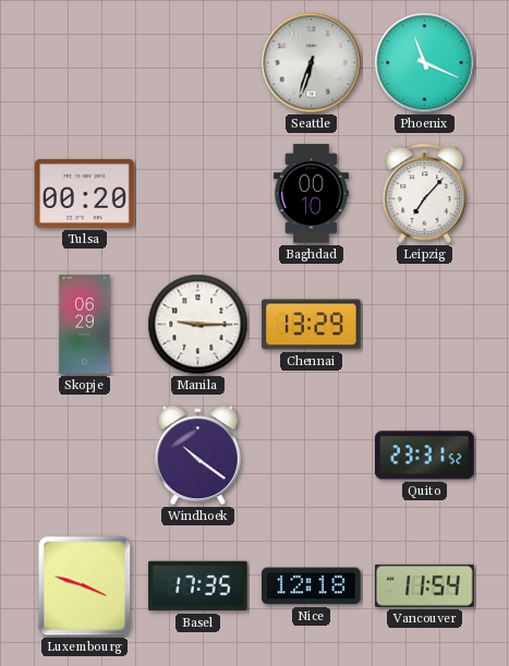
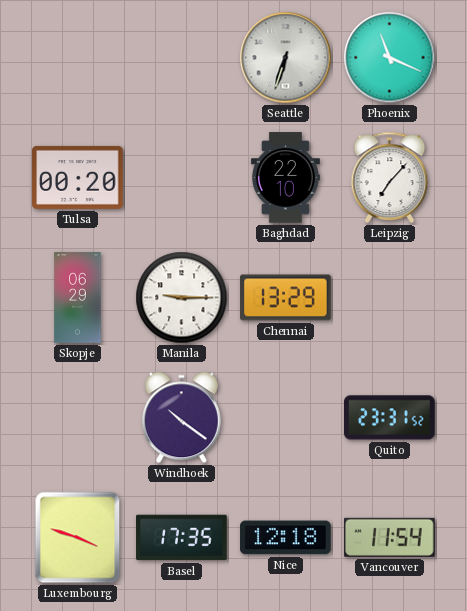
Baghdad: 00:10 -> 22:10 (285, 178)
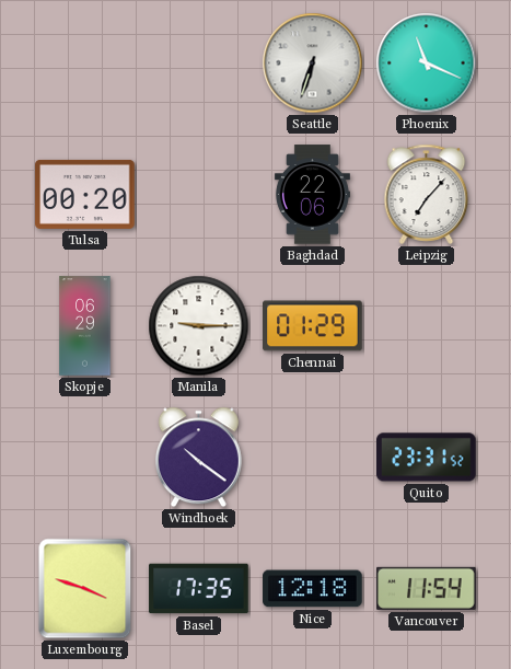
Baghdad: 22:10 -> 22:06 (312, 195)
Chennai: 13:29 -> 01:29 (313, 326)
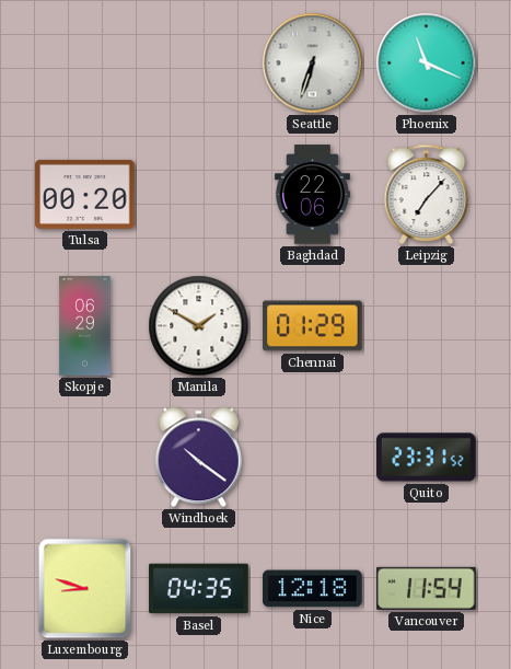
Manila: 9:15 -> 1:50 (199, 326)
Luxembourg: 3:48 -> 8:48 (85, 589)
Basel: 17:35 -> 04:35 (199, 589)
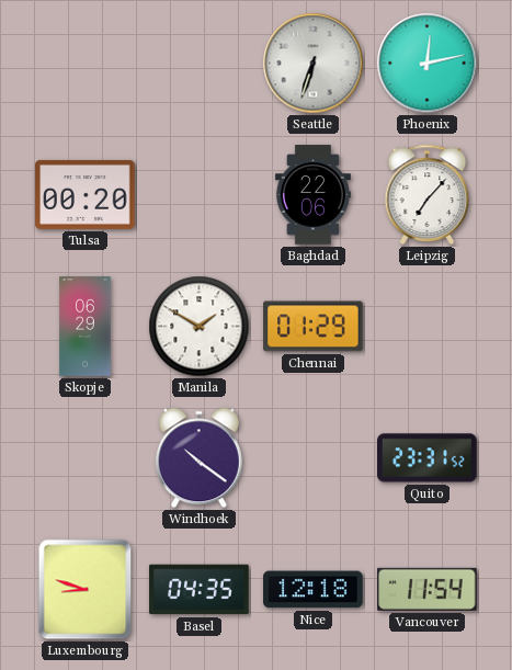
Phoenix: 11:19 -> 12:13 (428, 64)
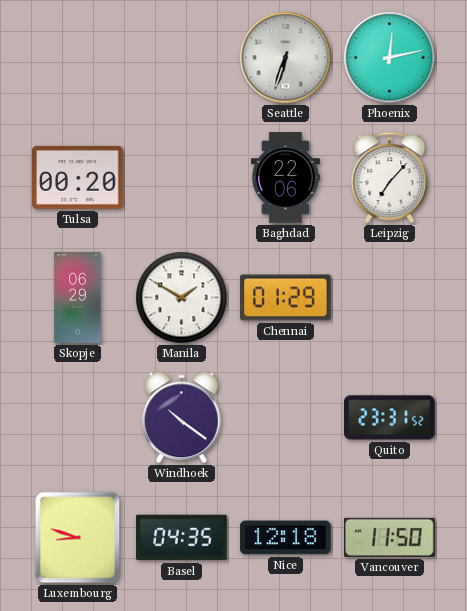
Vancouver: 11:54 -> 11:50 (390, 537)
